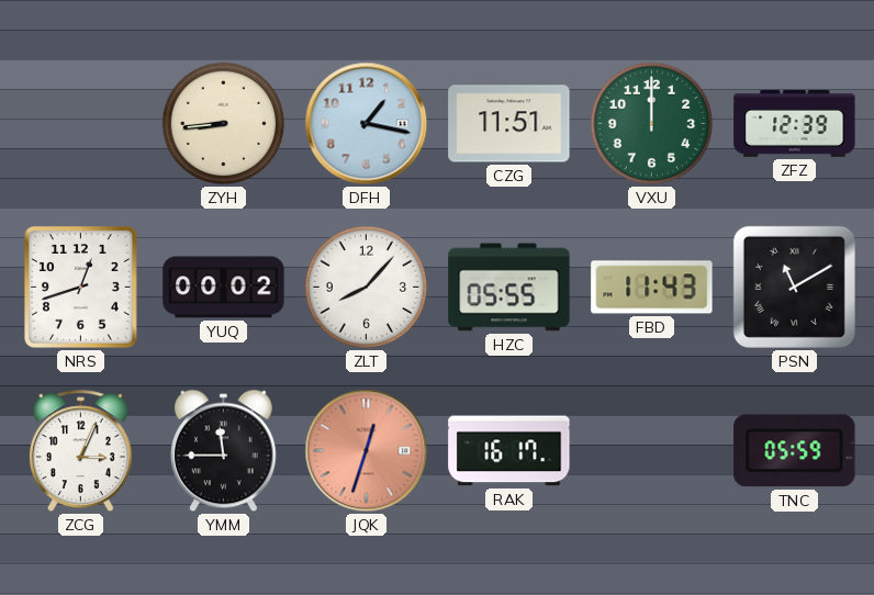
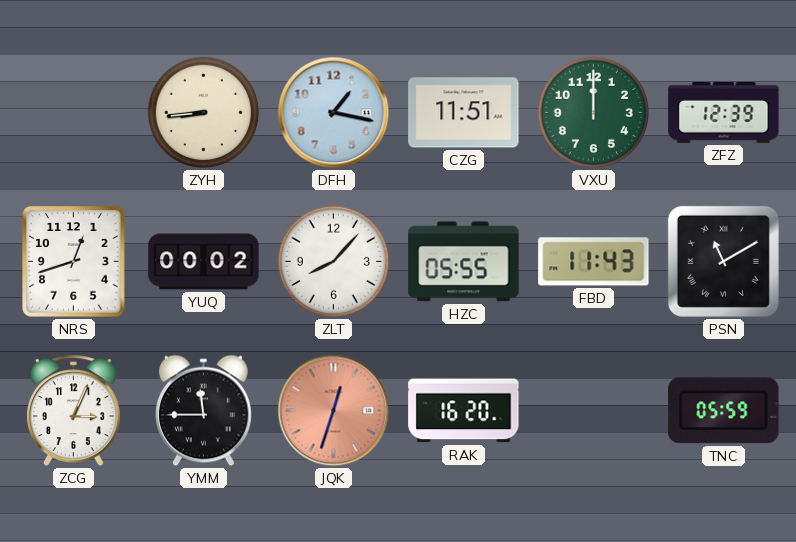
RAK: 16:17 -> 16:20 (464, 411)
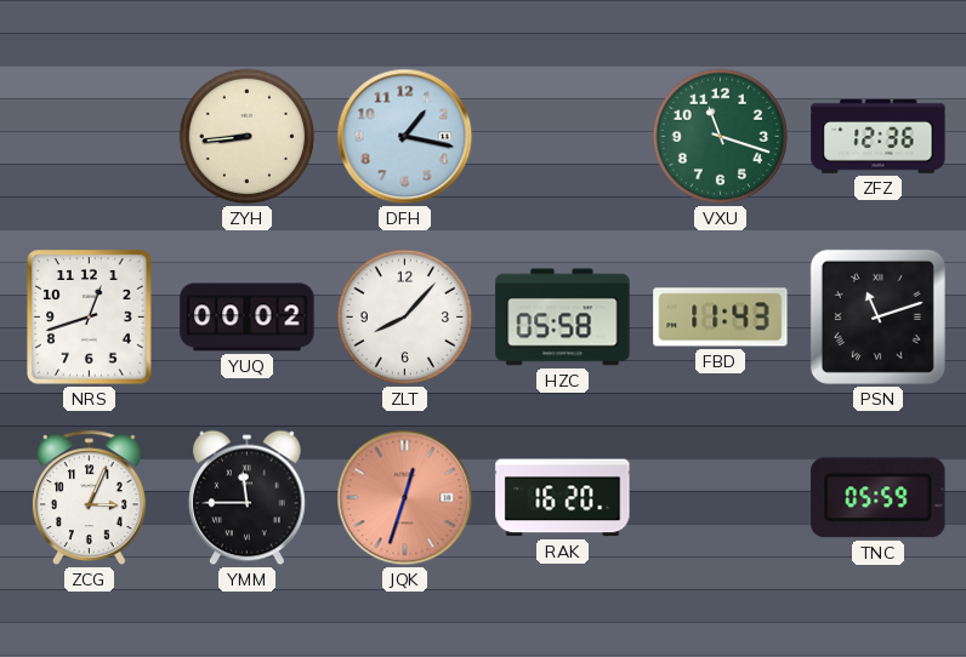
CZG: 11:51 -> none (464, 113)
VXU: 12:00 -> 11:18 (721, 137)
ZFZ: 12:39 -> 12:36 (879, 136)
HZC: 05:55 -> 05:58 (563, 318)
PSN: 11:10 -> 11:12 (877, 316)
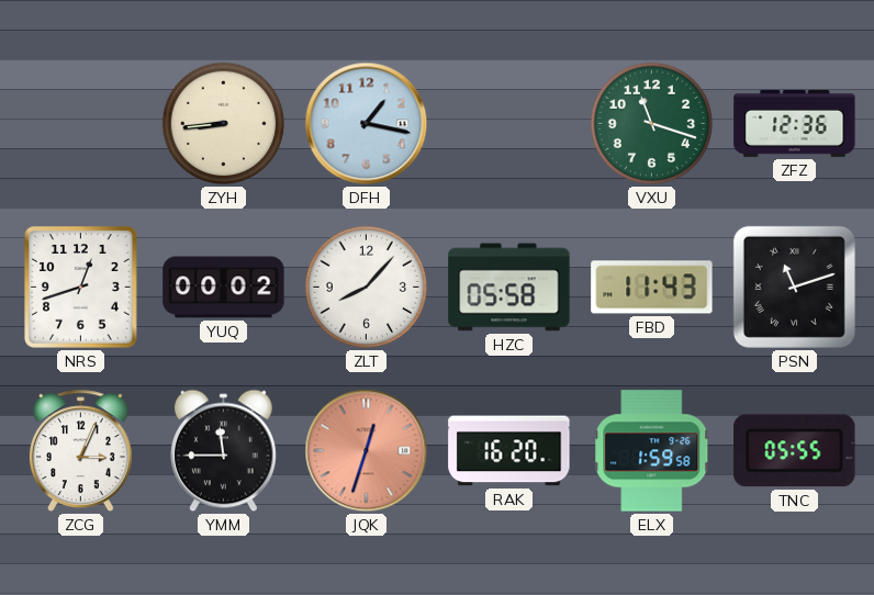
ELX: none -> 1:59 (652, 451)
TNC: 05:59 -> 05:55 (795, 451)
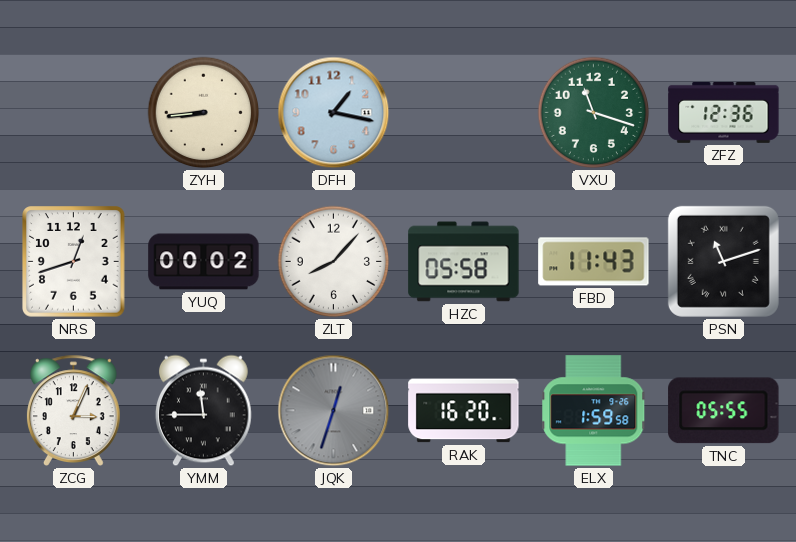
JQK dial: salmon -> grey (334, 411)
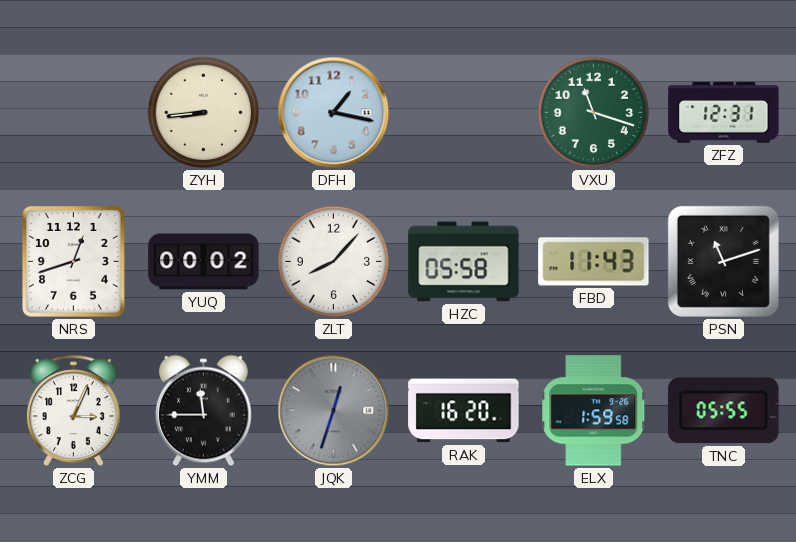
ZFZ: 12:36 -> 12:31 (724, 112)
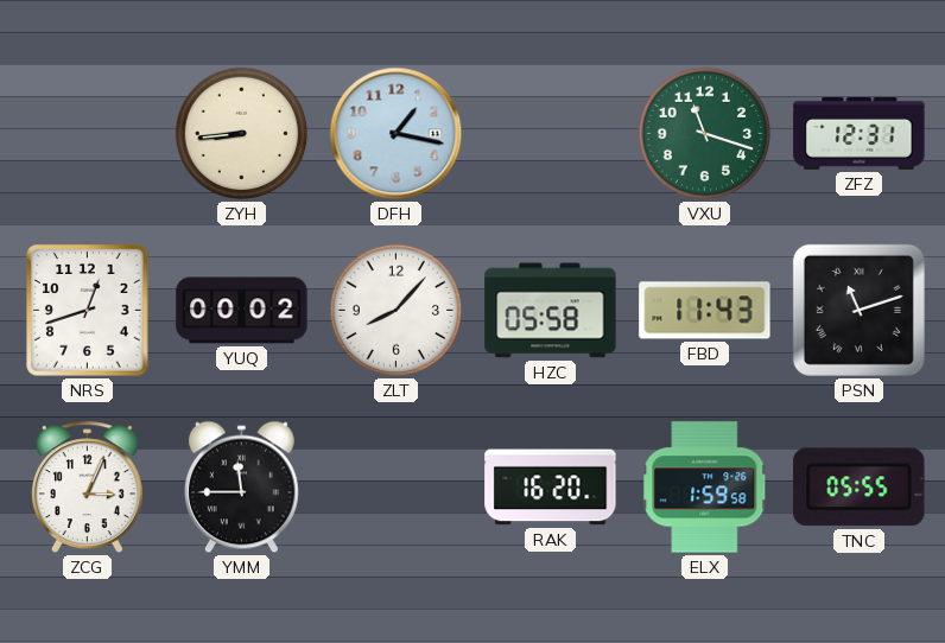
JQK: 12:33 -> none (334, 411)
